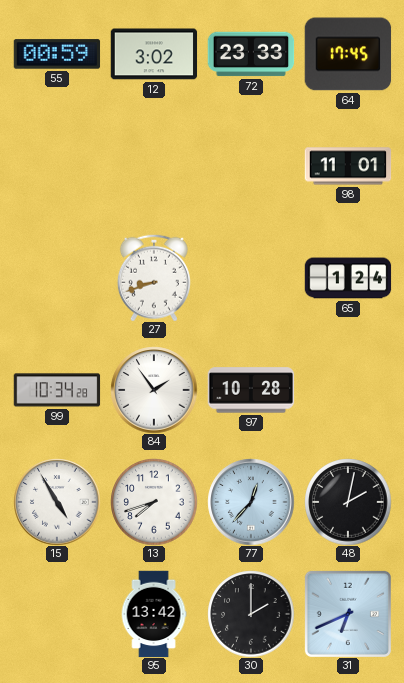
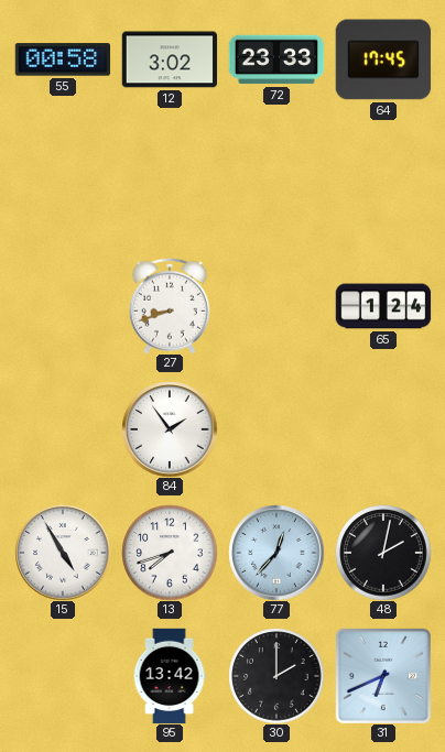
55: 00:59 -> 00:58 (63, 59)
98: 11:01 -> none (348, 166)
99: 10:34 -> none (57, 390)
97: 10:28 -> none (251, 390)
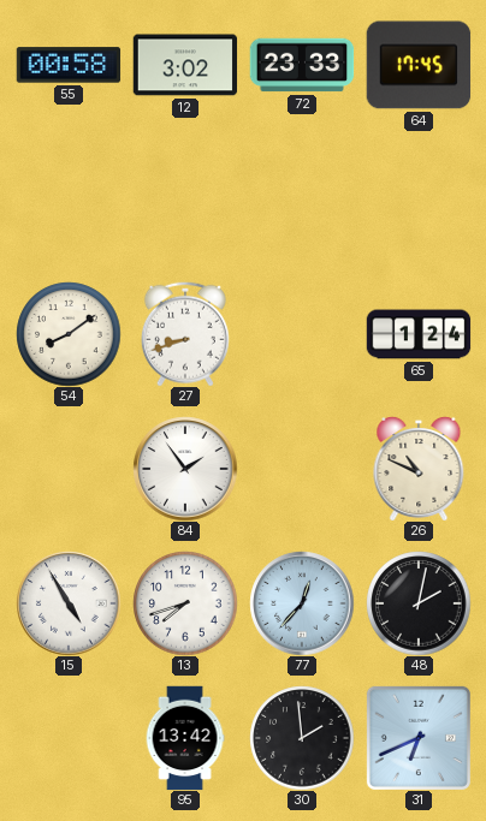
54: none -> 8:09 (69, 334)
26: none -> 10:49 (419, 469)
30: 2:00 -> 1:59 (302, 738)
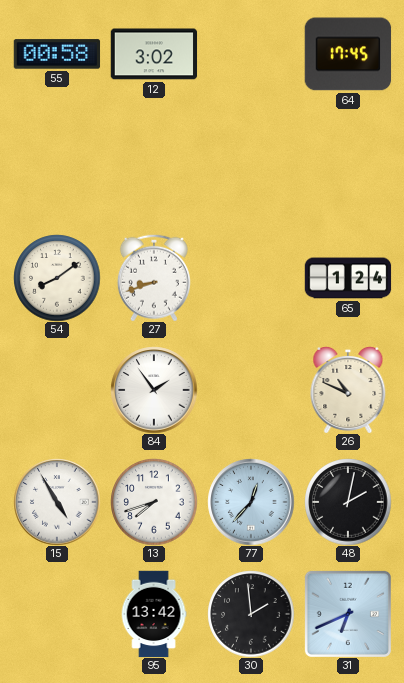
72: 23:33 -> none (302, 65)
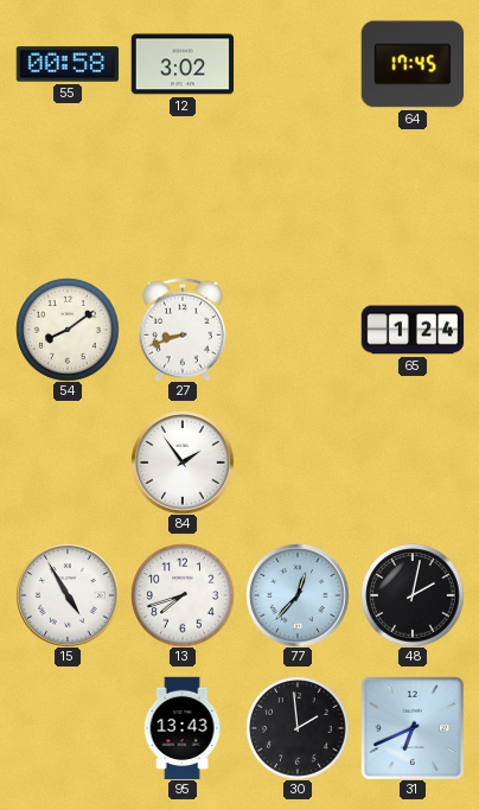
26: 10:49 -> none (348, 390)
95: 13:42 -> 13:43 (183, 728)
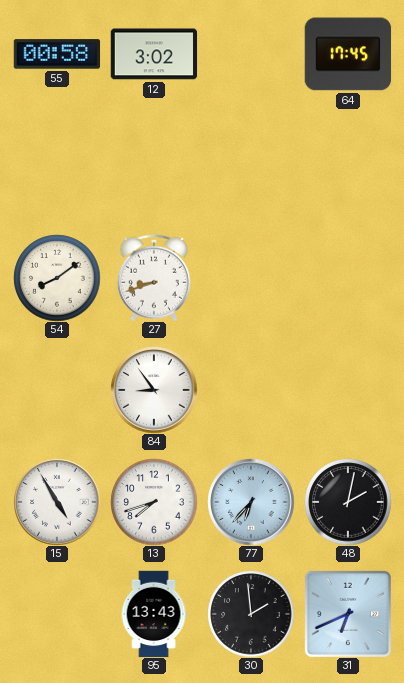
65: 1:24 -> none (413, 330)
84: 1:54 -> 8:54 (154, 390)
77: 12:37 -> 6:37 (251, 502)
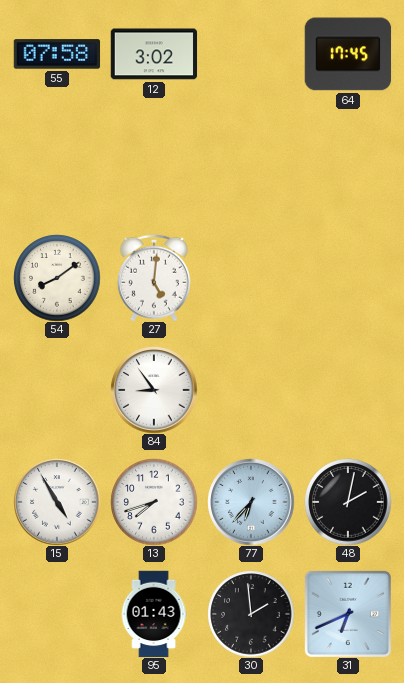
55: 00:58 -> 07:58 (57, 54)
27: 8:42 -> 5:01 (154, 278)
95: 13:43 -> 01:43 (154, 614)
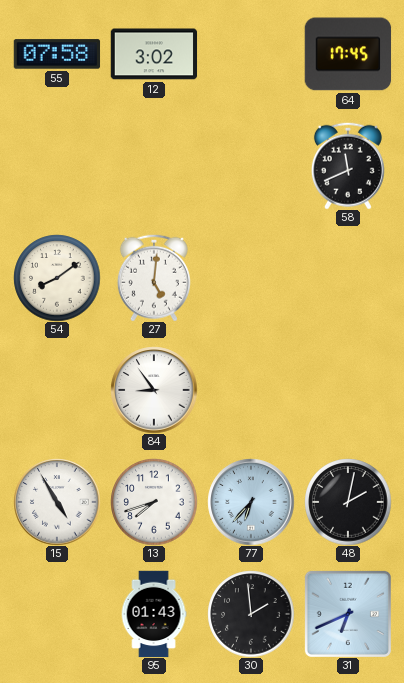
58: none -> 11:41 (348, 166)
